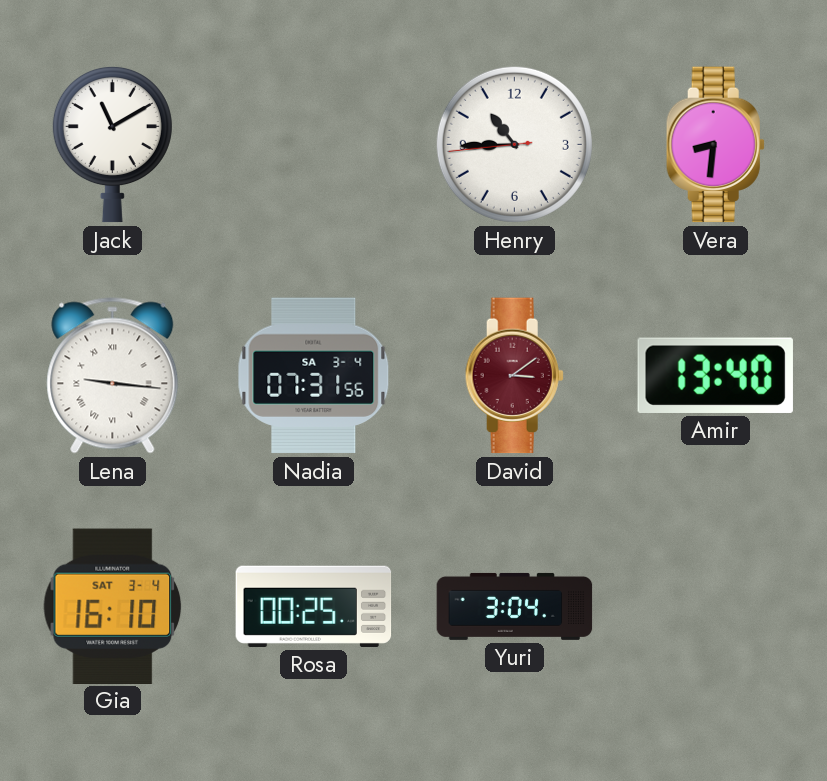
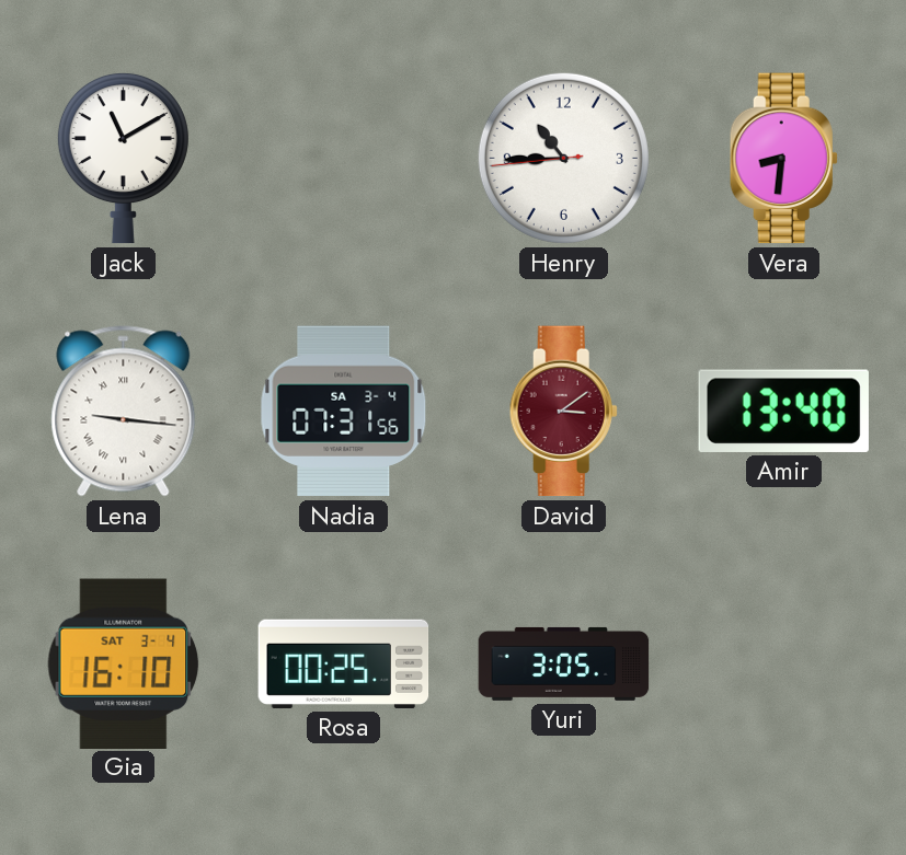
Yuri: 3:04 -> 3:05 (564, 663)
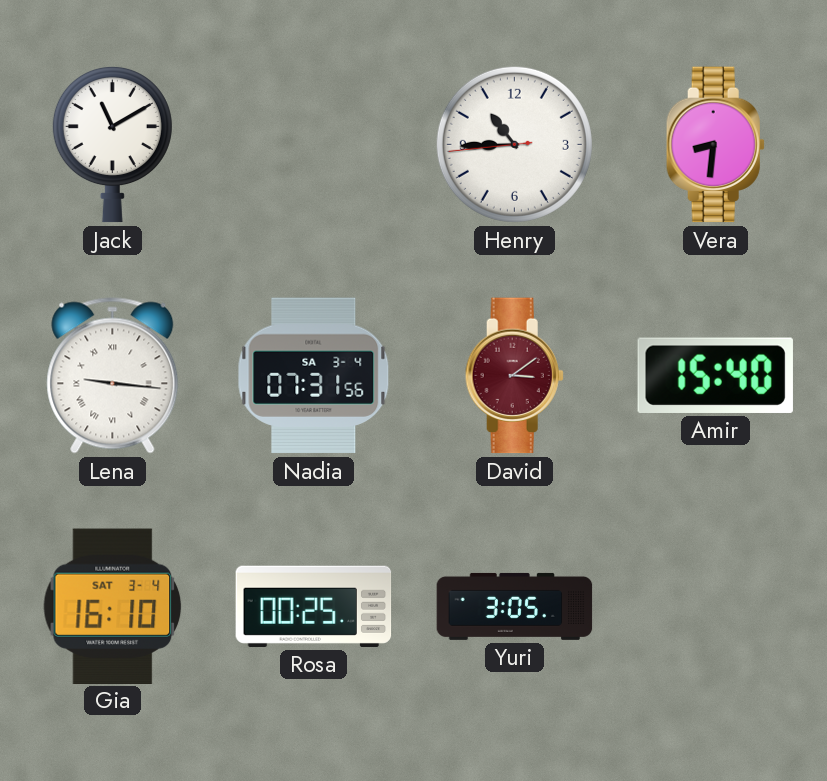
Amir: 13:40 -> 15:40 (715, 375)
